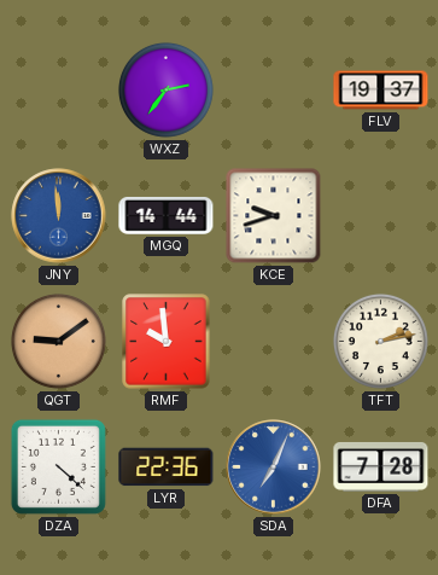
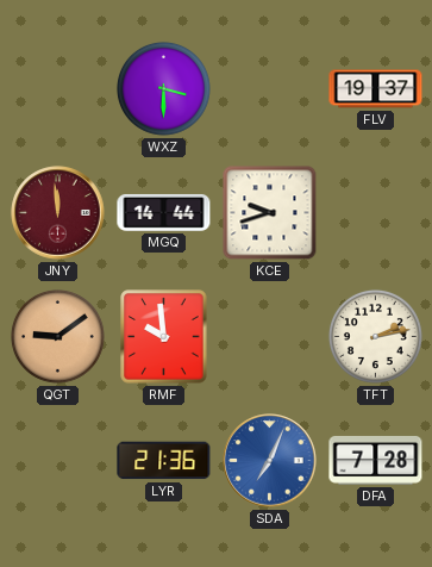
WXZ: 2:36 -> 3:30 (163, 88)
JNY dial: blue -> burgundy (58, 213)
DZA: 4:22 -> none (58, 466)
LYR: 22:36 -> 21:36 (164, 461)
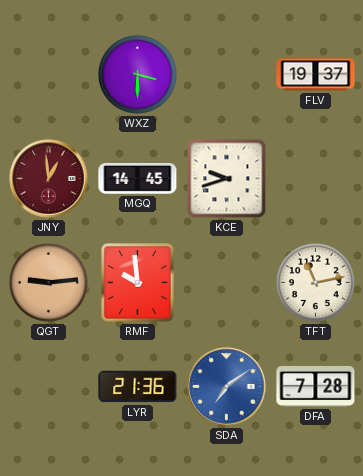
JNY: 11:59 -> 12:59 (49, 179)
MGQ: 14:44 -> 14:45 (138, 178)
QGT: 9:09 -> 9:14 (48, 282)
TFT: 2:13 -> 11:13 (315, 282)
SDA: 7:04 -> 7:09 (227, 387)
